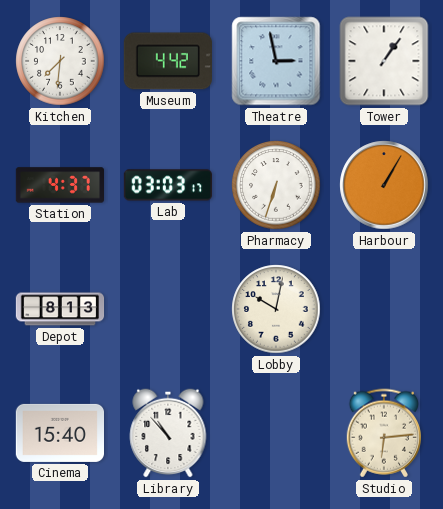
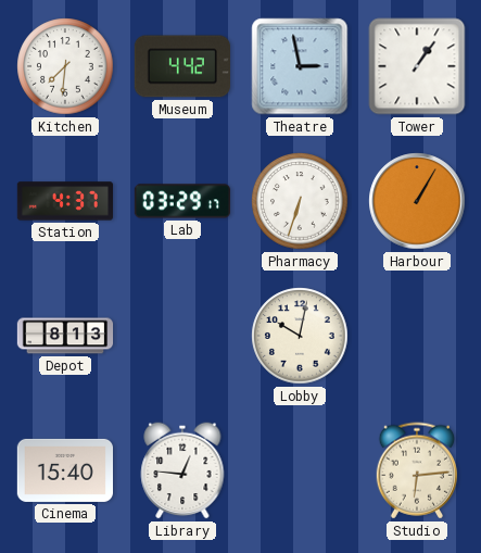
Lab: 03:03 -> 03:29 (181, 201)
Library: 10:53 -> 12:46 (182, 470)
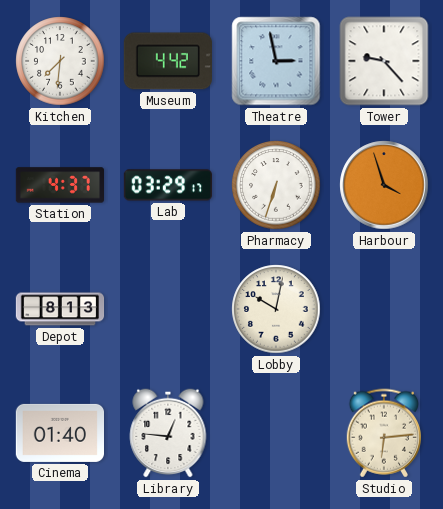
Tower: 1:06 -> 9:23 (384, 61)
Harbour: 1:05 -> 3:57 (384, 185)
Cinema: 15:40 -> 01:40 (59, 433)
